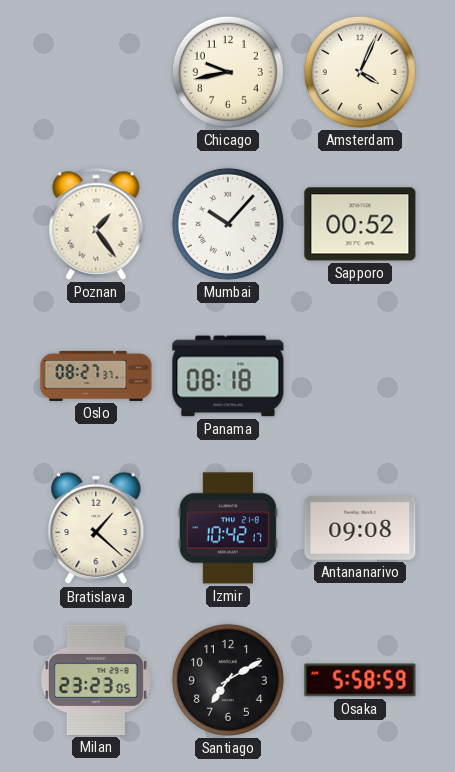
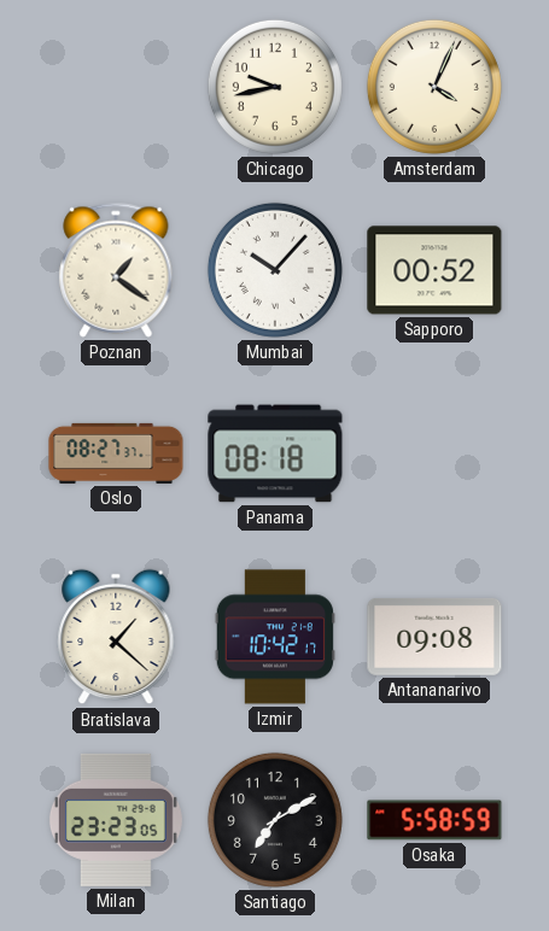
Poznan: 1:24 -> 1:21 (116, 270)
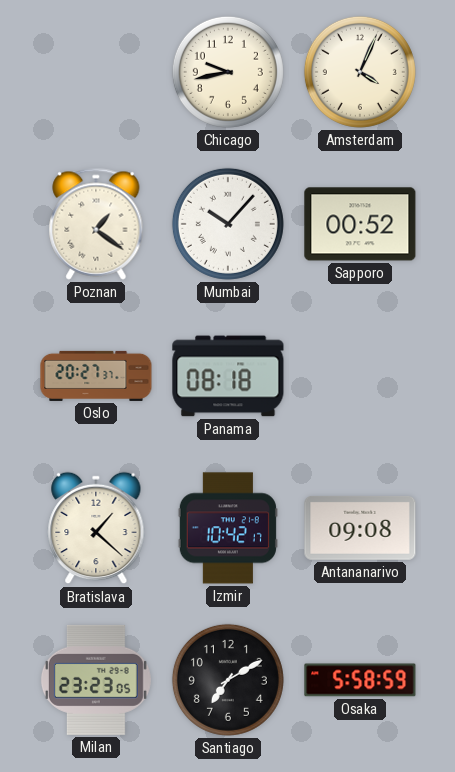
Oslo: 08:27 -> 20:27 (96, 376)
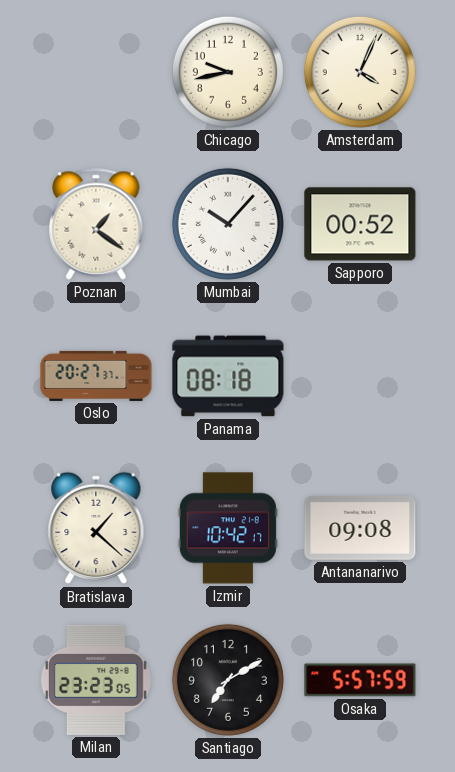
Osaka: 5:58 -> 5:57 (360, 680)
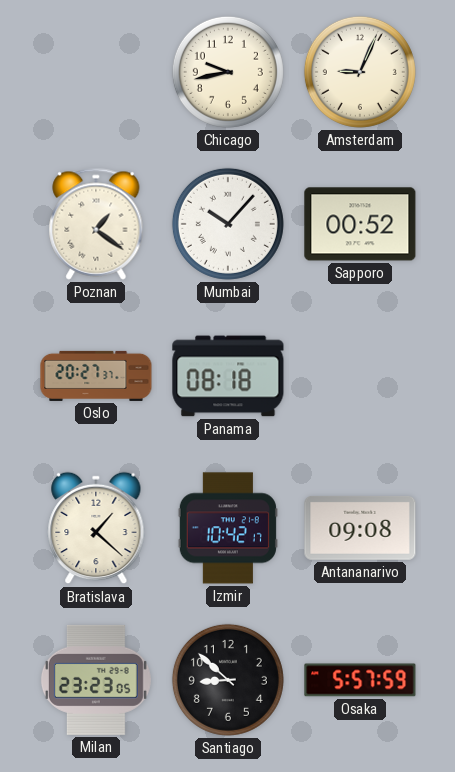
Amsterdam: 4:04 -> 9:04 (360, 72)
Santiago: 7:10 -> 8:52 (228, 680)
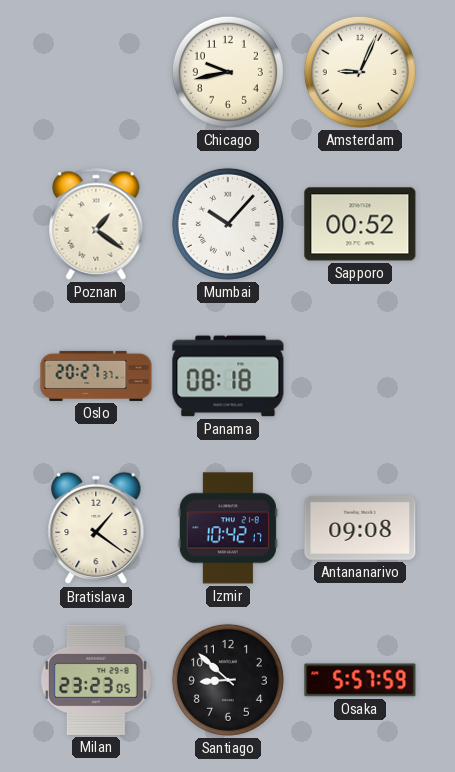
Bratislava: 1:22 -> 1:21 (96, 528)
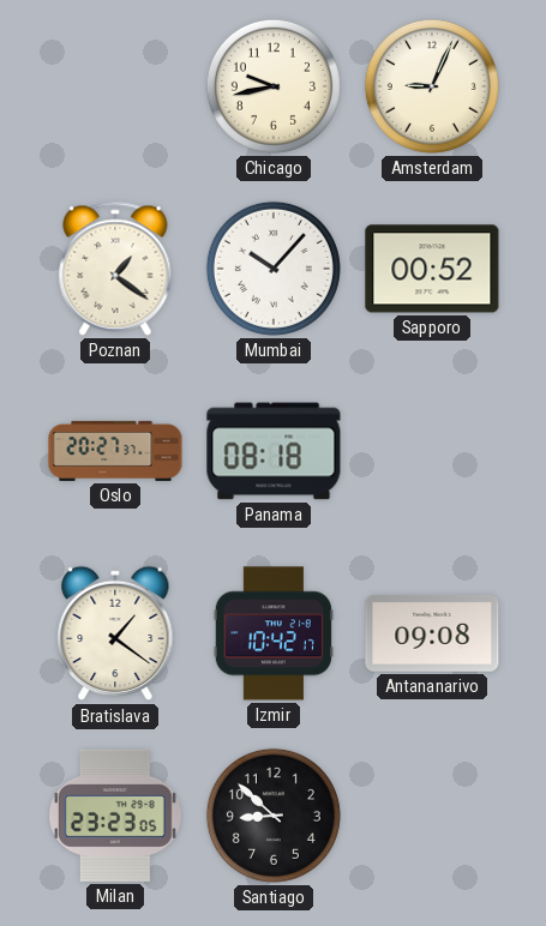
Osaka: 5:57 -> none (360, 680)
